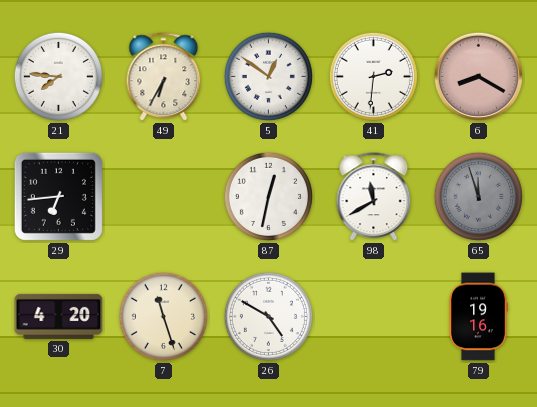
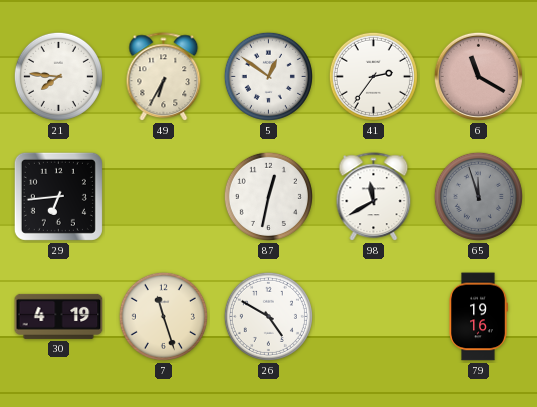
41: 2:31 -> 2:36 (373, 76)
6: 8:20 -> 11:20 (478, 76)
30: 4:20 -> 4:19 (59, 316)
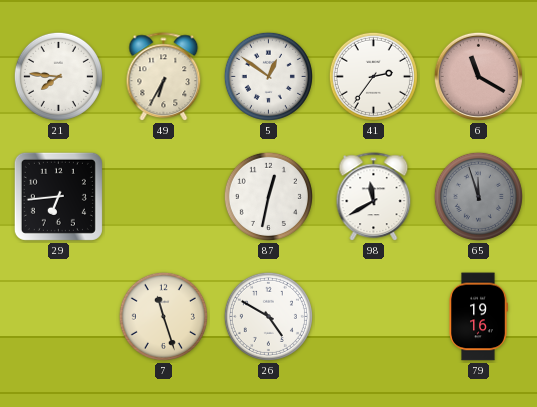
30: 4:19 -> none (59, 316)
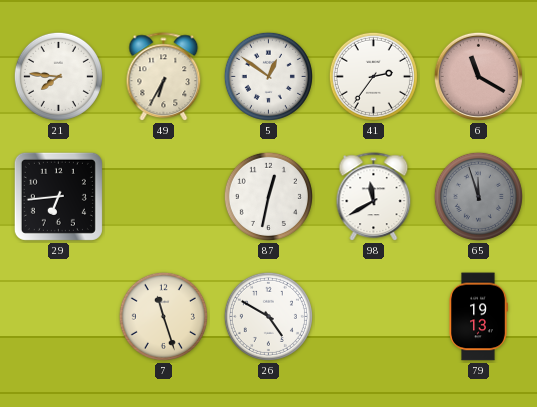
79: 19:16 -> 19:13 (478, 317)
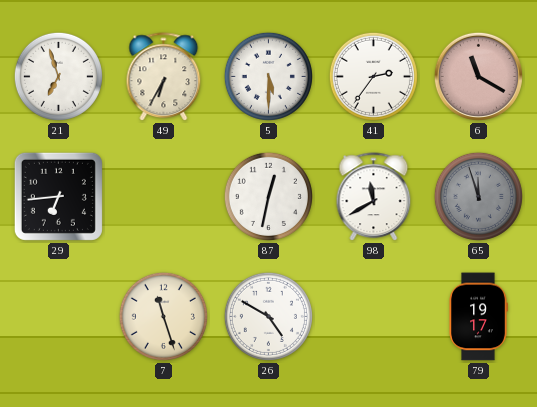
21: 7:46 -> 6:57 (58, 76)
5: 12:51 -> 5:30 (268, 76)
79: 19:13 -> 19:17 (478, 317)
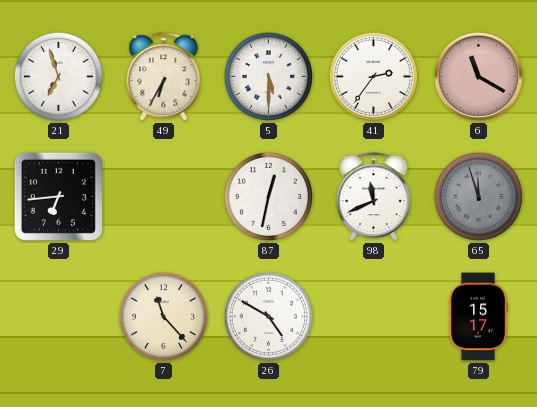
98: 11:40 -> 11:41 (374, 197)
7: 11:27 -> 11:23 (163, 316)
79: 19:17 -> 15:17 (478, 317)
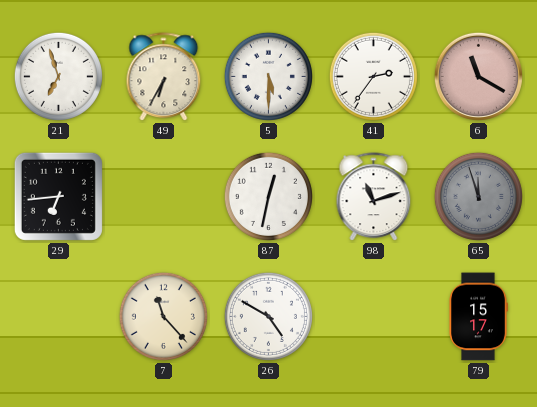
98: 11:41 -> 11:12 (374, 197)
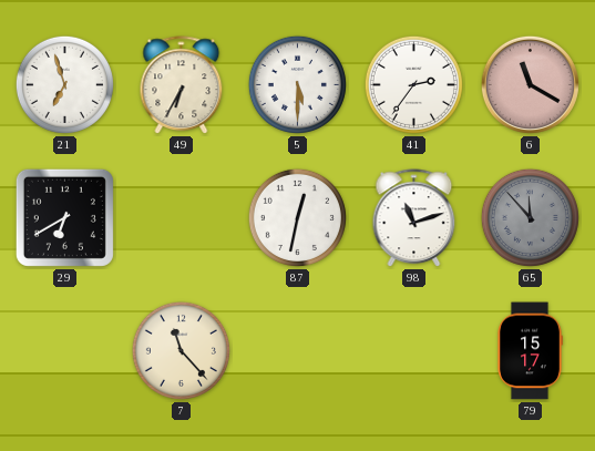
29: 6:44 -> 6:40 (64, 217)
65: 11:57 -> 11:53 (530, 217)
26: 4:50 -> none (268, 316)
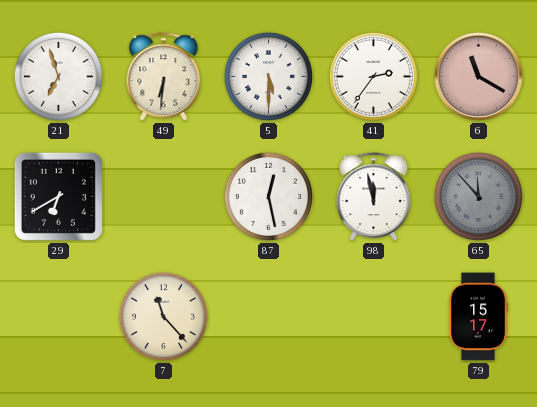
49: 6:35 -> 6:31 (164, 77)
87: 12:32 -> 12:28 (268, 196)
98: 11:12 -> 11:58 (374, 197)
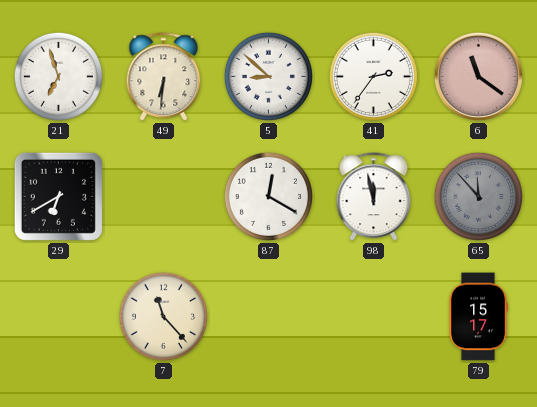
5: 5:30 -> 8:52 (268, 76)
6: 11:20 -> 11:21 (478, 76)
87: 12:28 -> 12:20 (268, 196)
